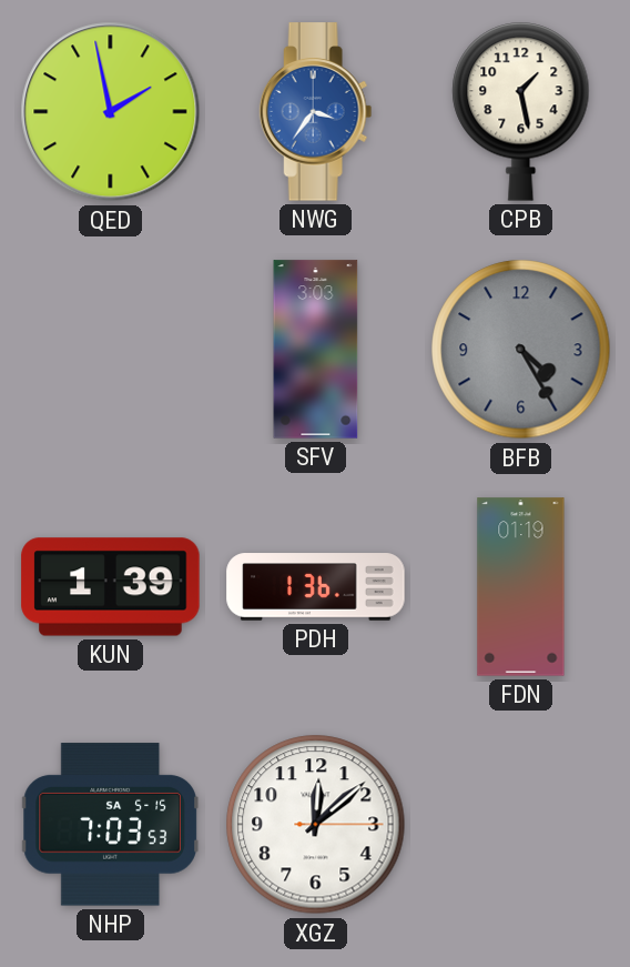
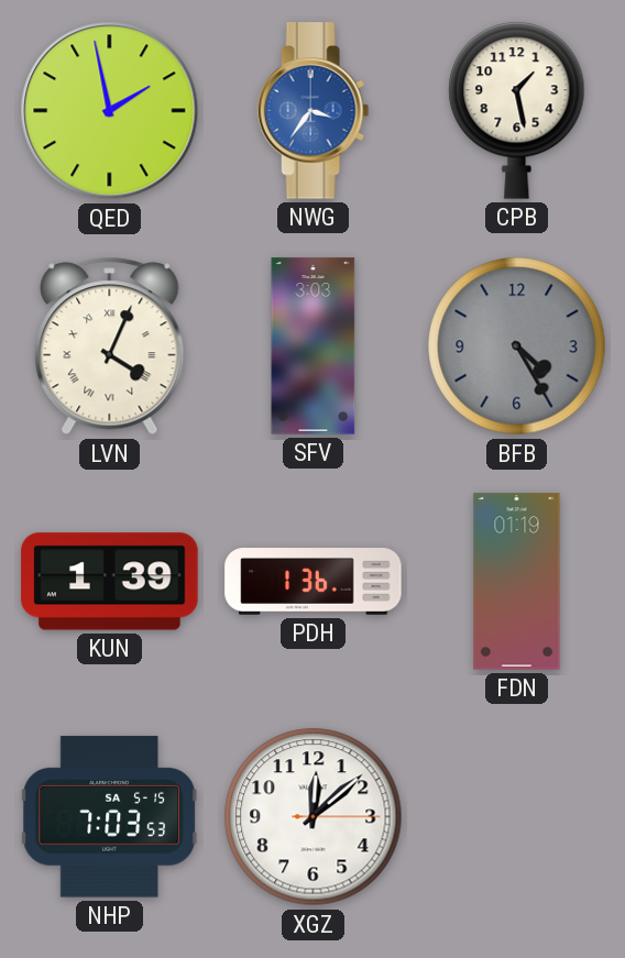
LVN: none -> 4:04 (110, 346)
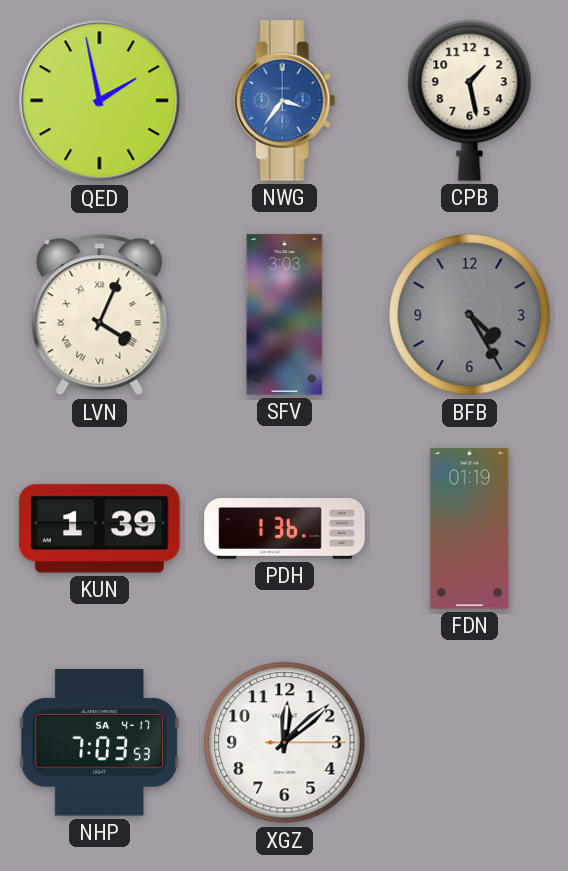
NHP date: SA 5-15 -> SA 4-17 (99, 743)
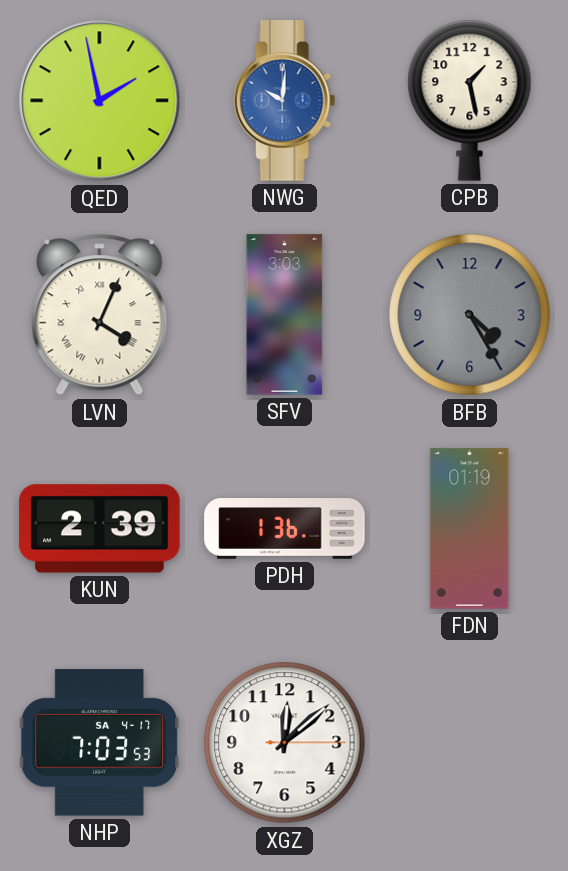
NWG: 3:36 -> 10:01 (285, 101)
KUN: 1:39 -> 2:39 (100, 529)
